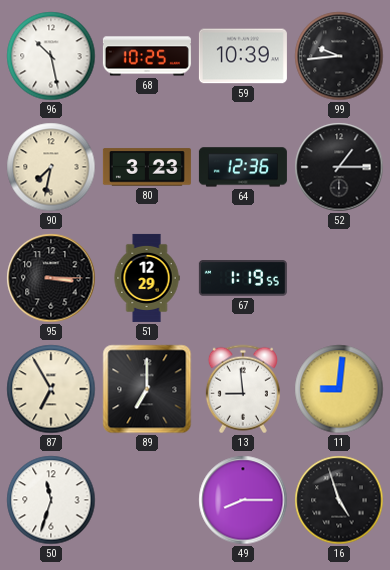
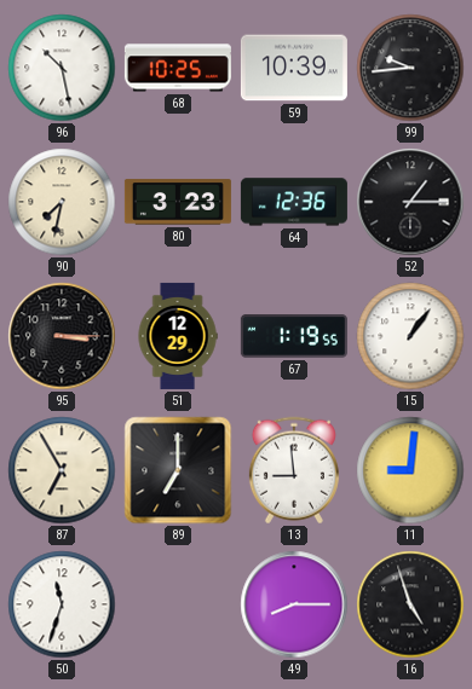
15: none -> 1:06 (410, 336)
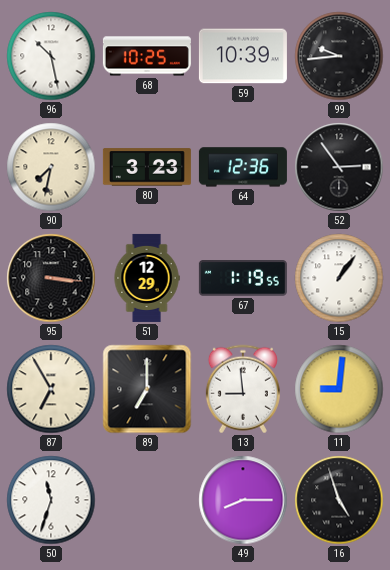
52: 1:15 -> 2:54 (339, 167)
95: 3:15 -> 3:16 (51, 278)
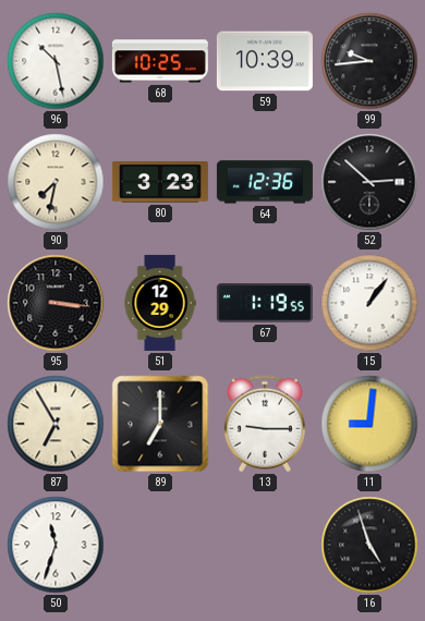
52: 2:54 -> 2:52 (369, 182)
13: 8:59 -> 9:15 (265, 424)
49: 8:15 -> none (243, 500)
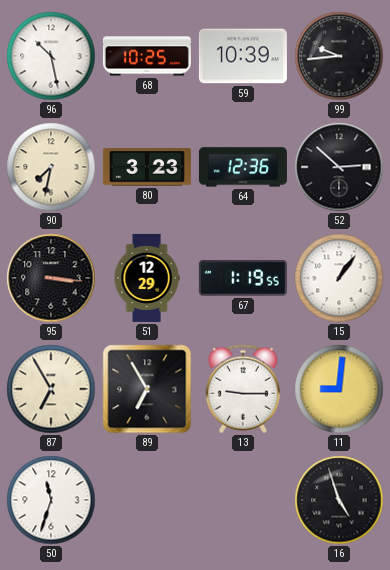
89: 7:00 -> 6:55 (147, 389)
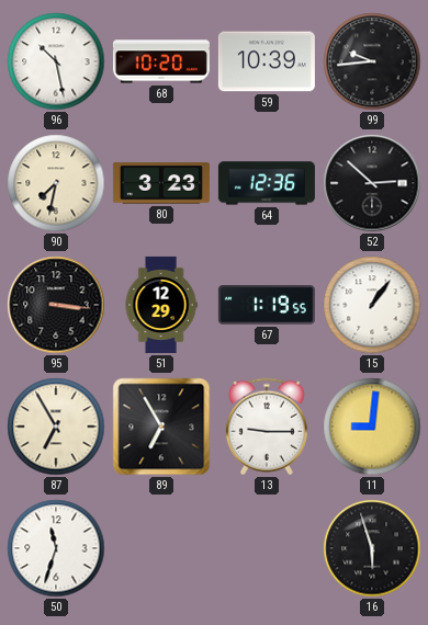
68: 10:25 -> 10:20 (161, 61)
16: 4:57 -> 5:57 (372, 548)
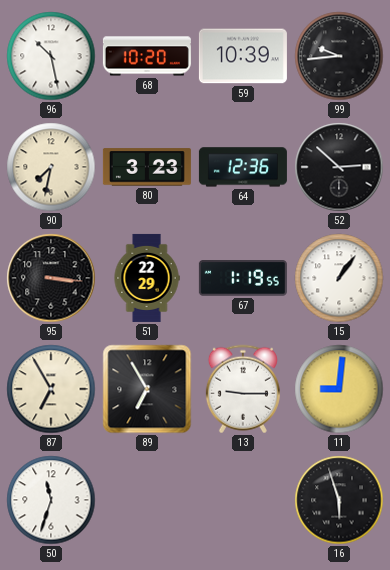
51: 12:29 -> 22:29 (147, 278)
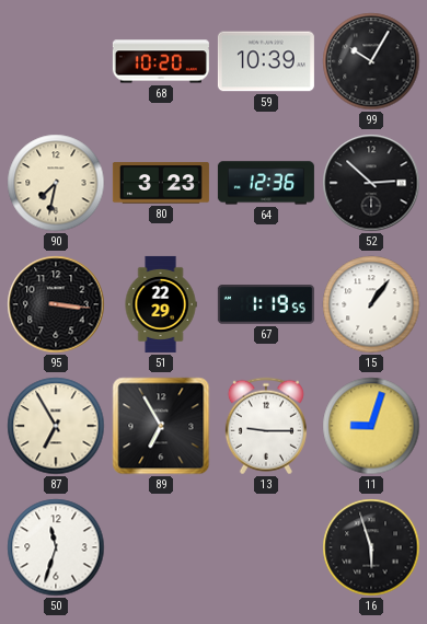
96: 10:28 -> none (51, 56)
99: 9:44 -> 10:05 (371, 61)
11: 9:01 -> 9:03 (371, 426)
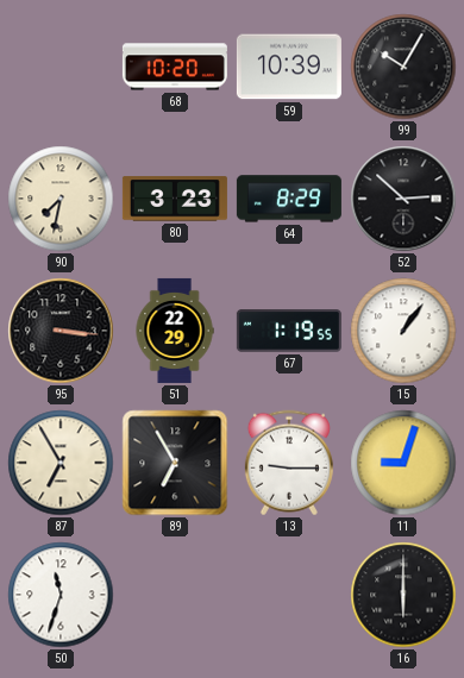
64: 12:36 -> 8:29 (289, 199)
16: 5:57 -> 6:00 (403, 595)
